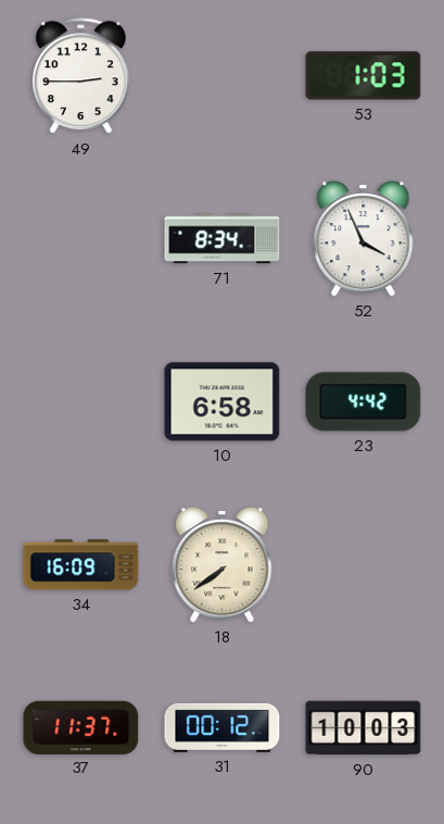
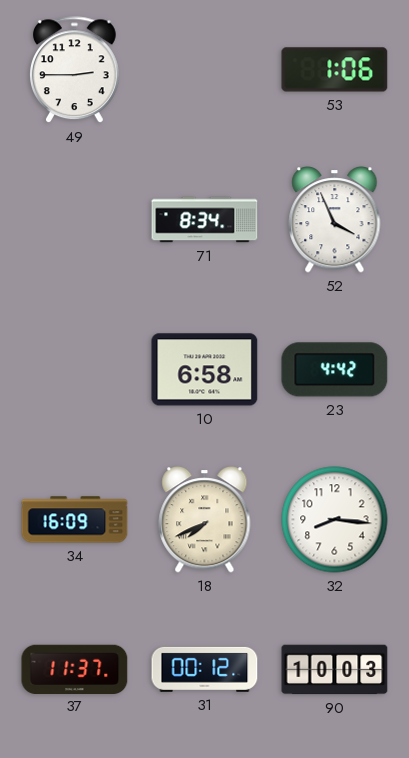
53: 1:03 -> 1:06 (335, 70)
18: 7:39 -> 7:41 (205, 520)
32: none -> 8:16 (335, 520)
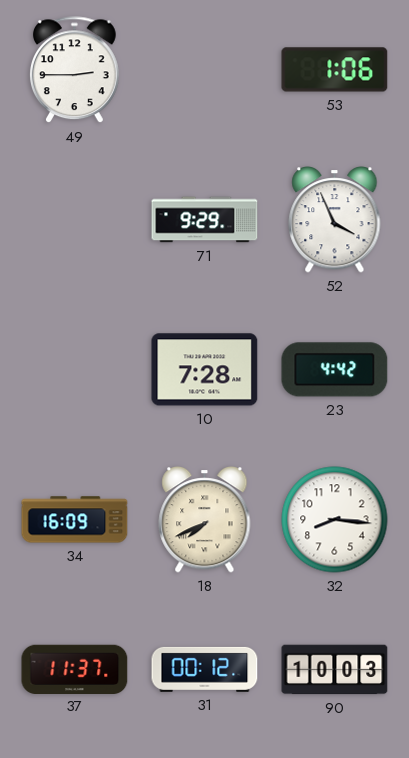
71: 8:34 -> 9:29 (205, 220)
10: 6:58 -> 7:28 (205, 370)
